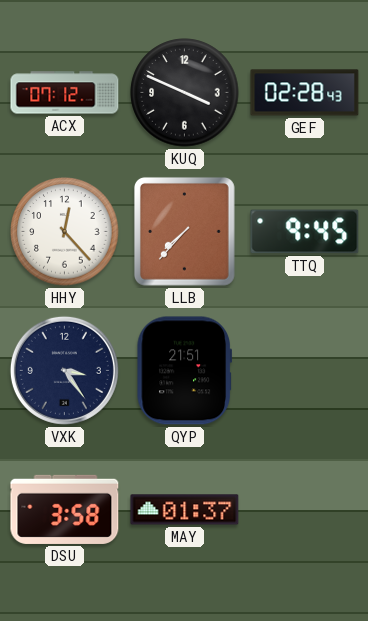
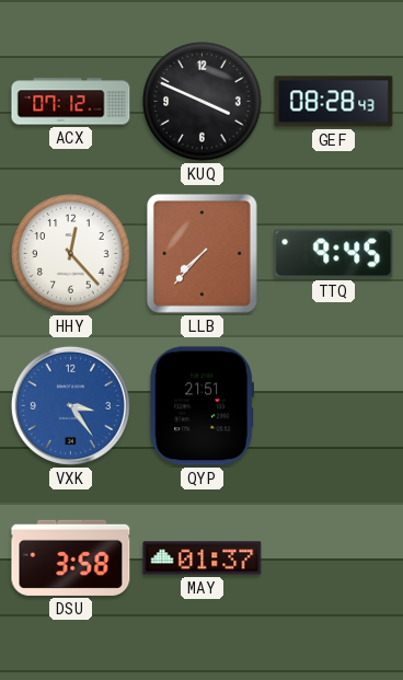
GEF: 02:28 -> 08:28 (334, 102)
VXK dial: navy -> blue (70, 405)
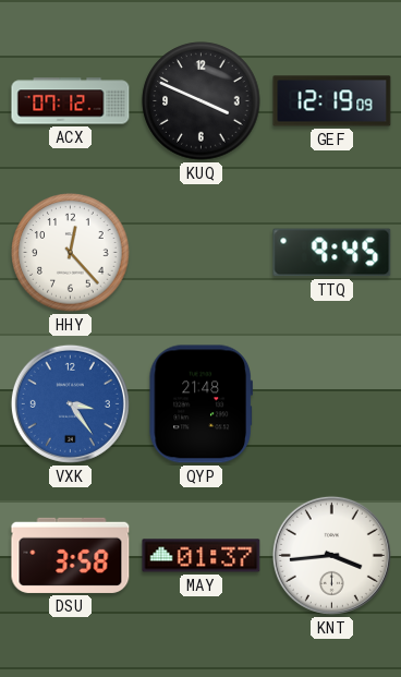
GEF: 08:28 -> 12:19 (332, 101)
LLB: 7:37 -> none (201, 253)
QYP: 21:51 -> 21:48 (200, 404)
KNT: none -> 3:44 (331, 555)
